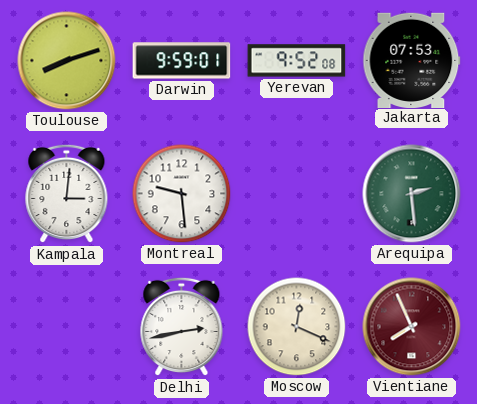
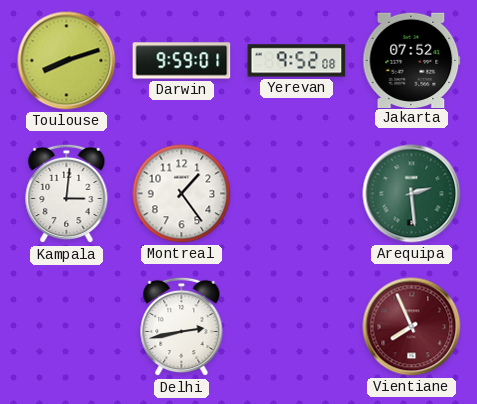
Jakarta: 07:53 -> 07:52 (412, 60)
Montreal: 9:29 -> 1:24 (182, 194)
Moscow: 12:19 -> none (297, 327)
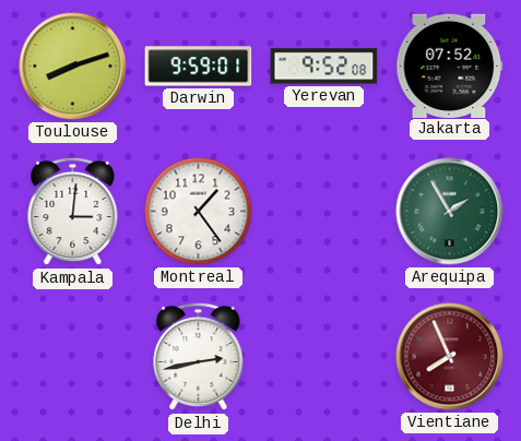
Arequipa: 2:29 -> 1:55 (450, 212)
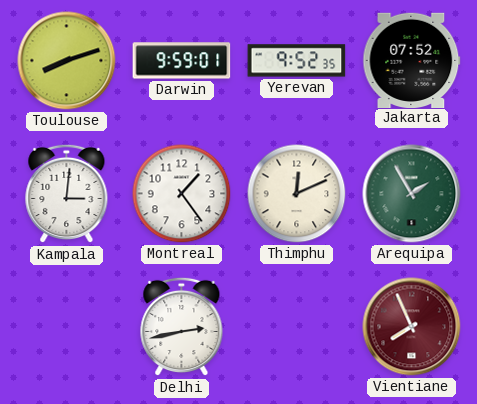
Yerevan: 9:52:08 -> 9:52:35 (297, 61)
Thimphu: none -> 12:11 (297, 194)
